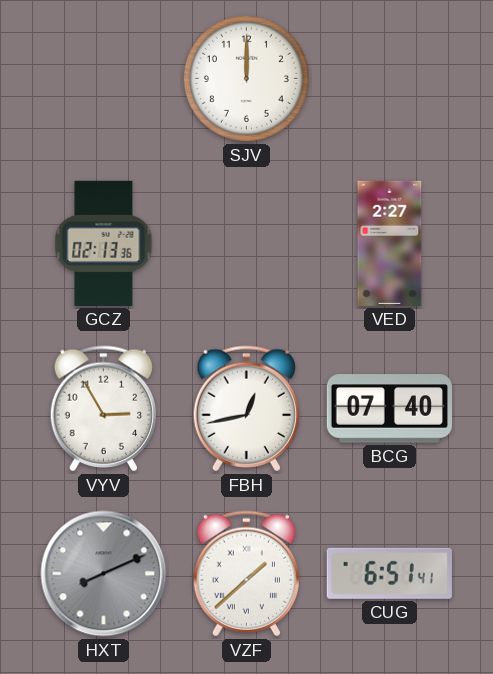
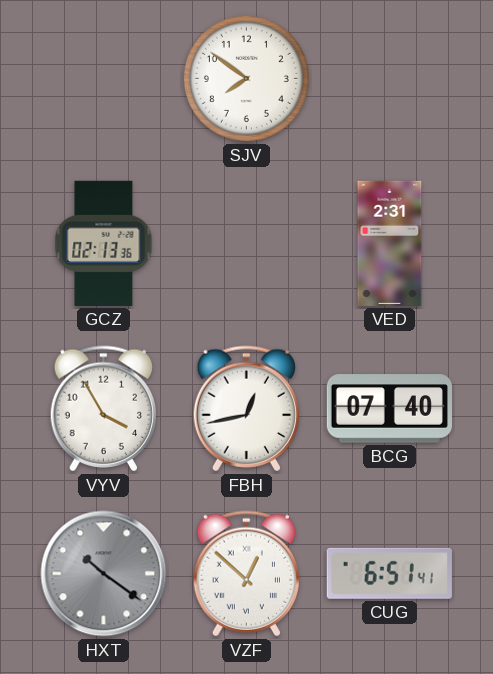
SJV: 12:00 -> 7:51 (246, 78)
VED: 2:27 -> 2:31 (390, 243)
VYV: 2:55 -> 3:55 (103, 409)
HXT: 8:11 -> 10:21 (104, 574)
VZF: 1:38 -> 12:52 (246, 574)
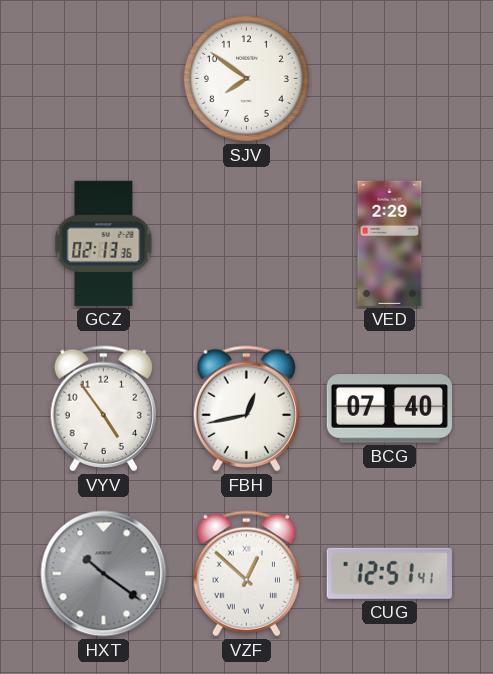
VED: 2:31 -> 2:29 (390, 243)
VYV: 3:55 -> 4:54 (103, 409)
CUG: 6:51 -> 12:51 (389, 573)
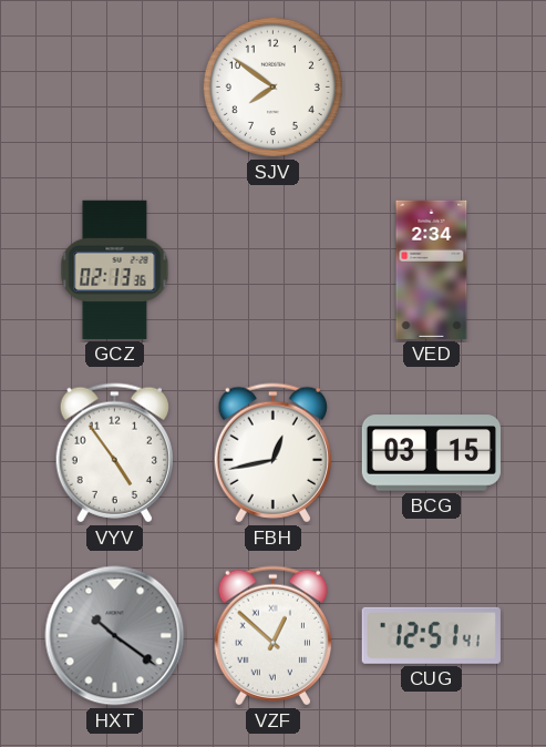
VED: 2:29 -> 2:34 (432, 269)
BCG: 07:40 -> 03:15 (431, 453)
